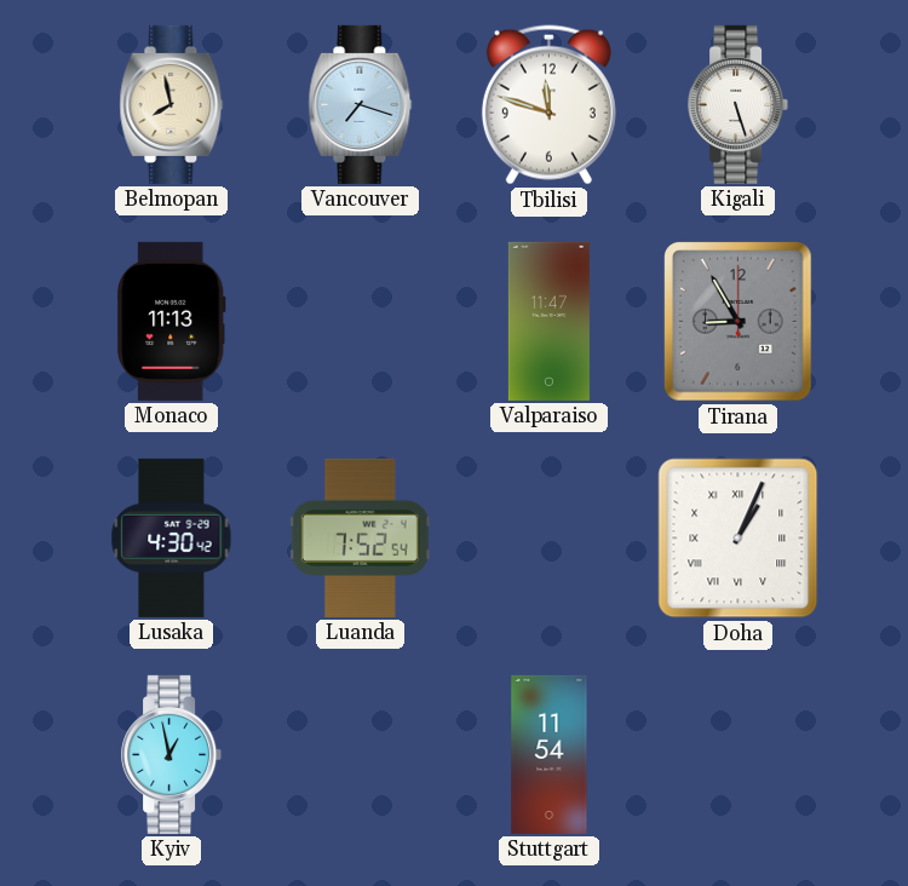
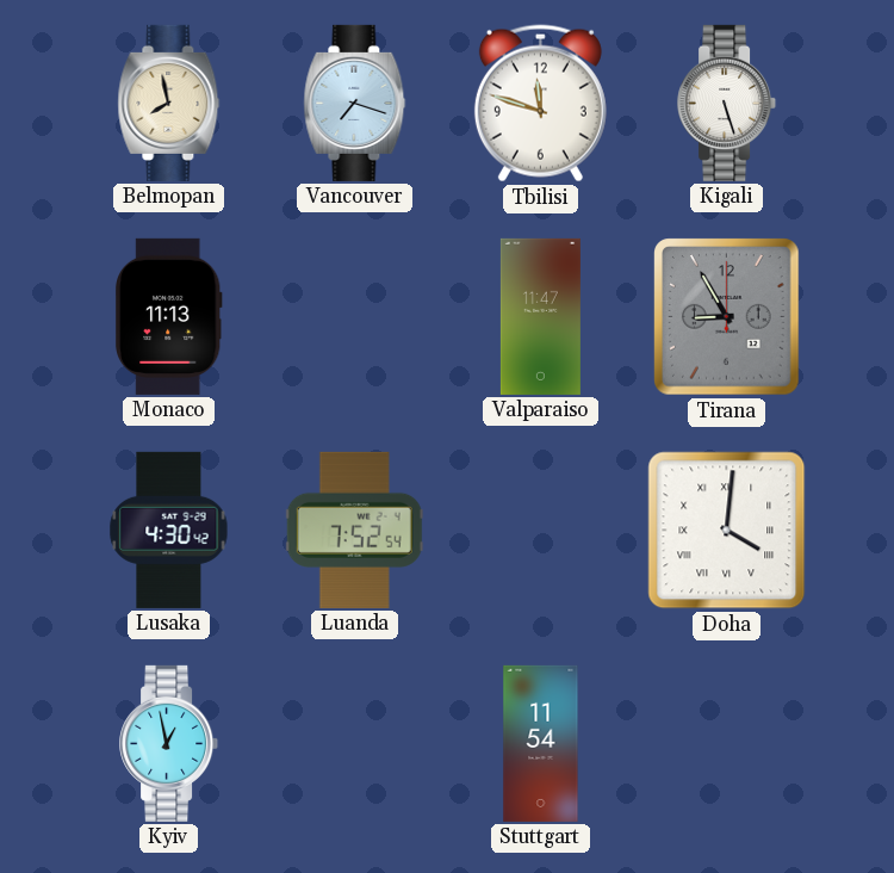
Doha: 1:04 -> 4:01 (727, 531)
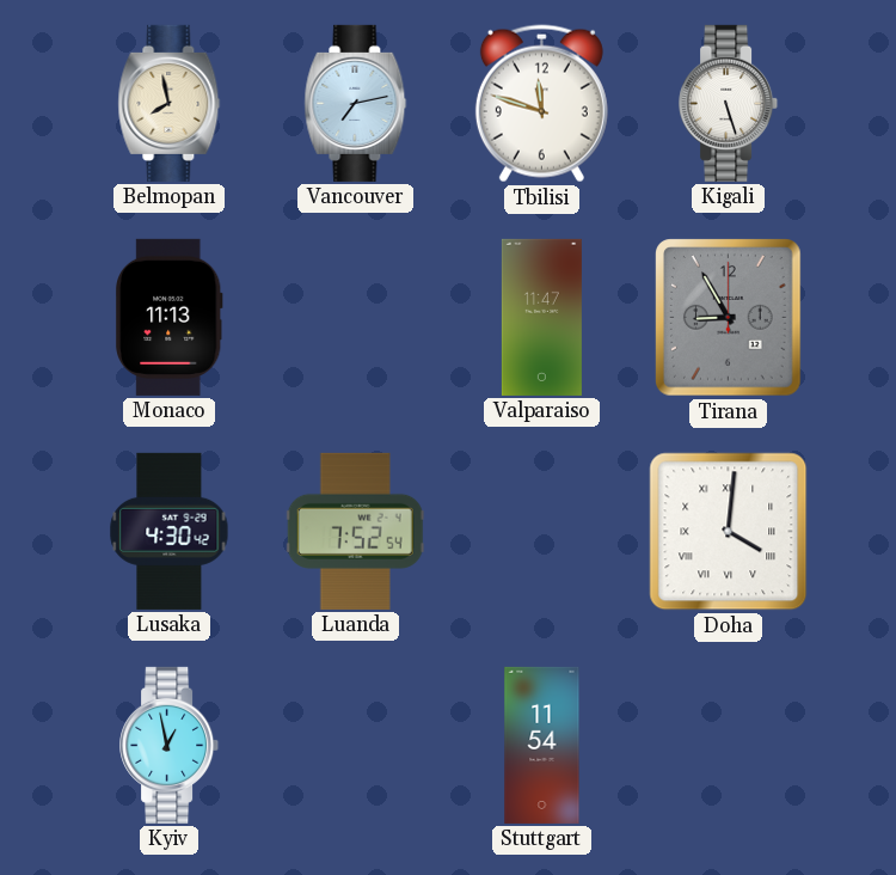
Vancouver: 7:18 -> 7:13 (356, 103)
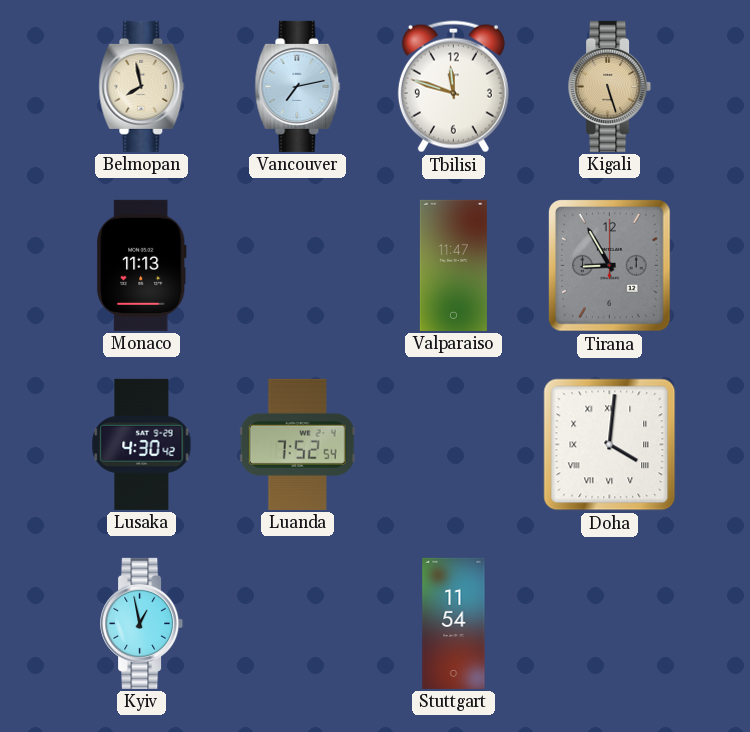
Kigali dial: white -> champagne (610, 86)
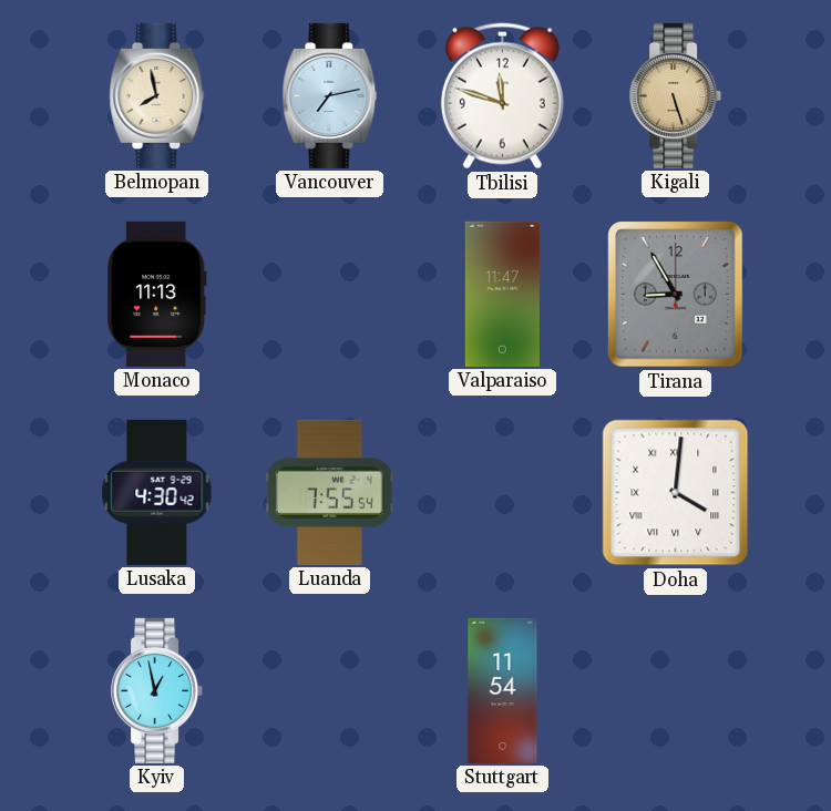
Luanda: 7:52 -> 7:55 (329, 492)
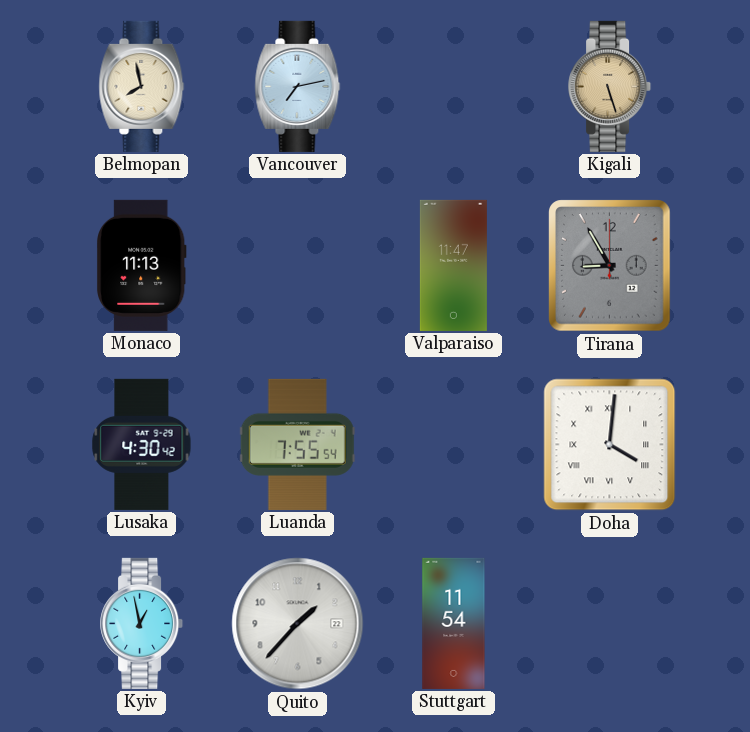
Tbilisi: 11:48 -> none (502, 96)
Quito: none -> 1:37 (298, 624)
